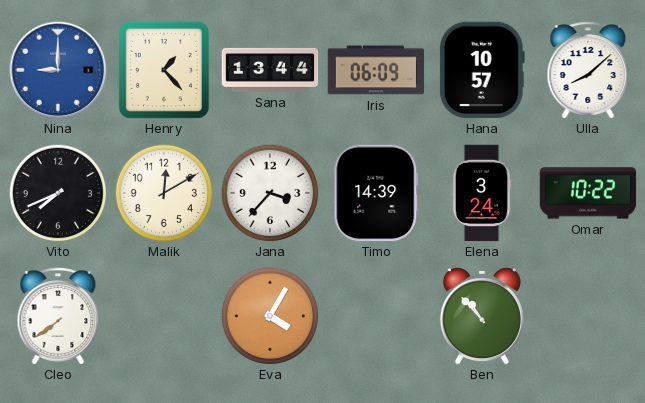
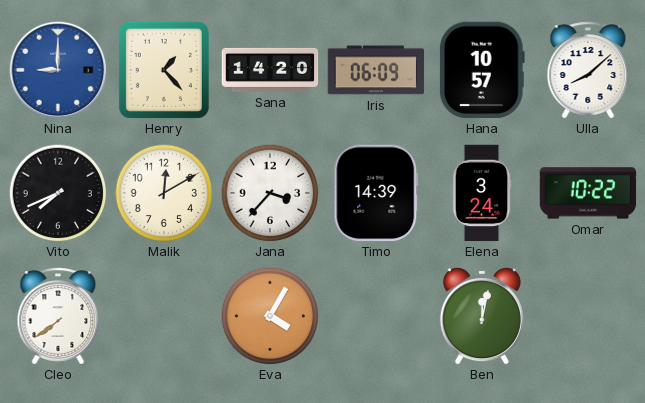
Sana: 13:44 -> 14:20 (270, 70)
Ben: 10:53 -> 12:02 (482, 316)
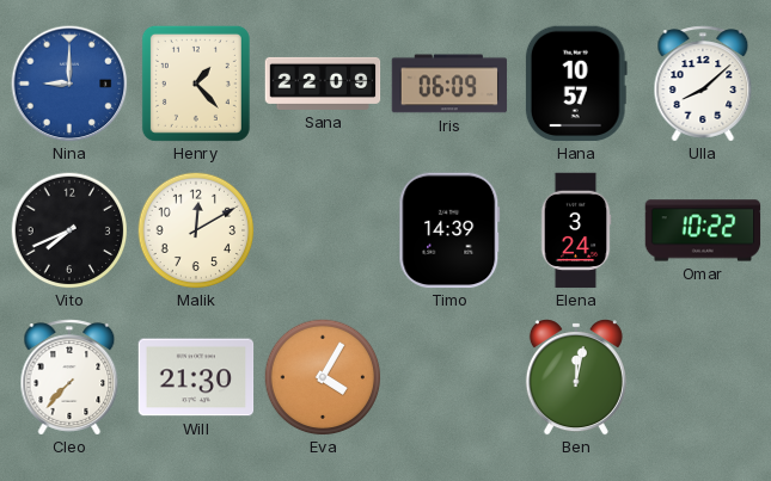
Sana: 14:20 -> 22:09 (323, 84)
Jana: 3:37 -> none (270, 193)
Cleo: 7:39 -> 7:37 (69, 377)
Will: none -> 21:30 (196, 377)
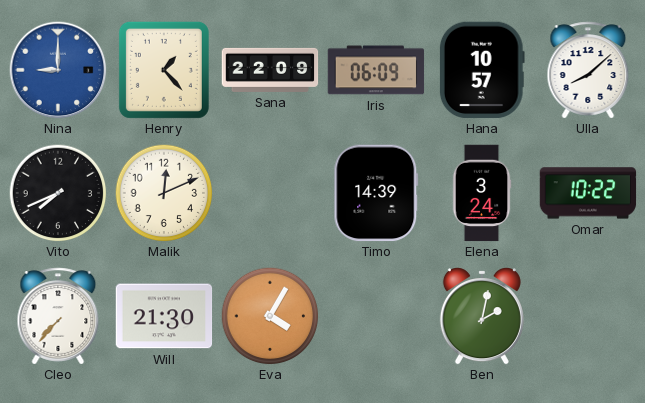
Malik: 12:10 -> 12:11 (164, 193)
Ben: 12:02 -> 2:02 (482, 316)
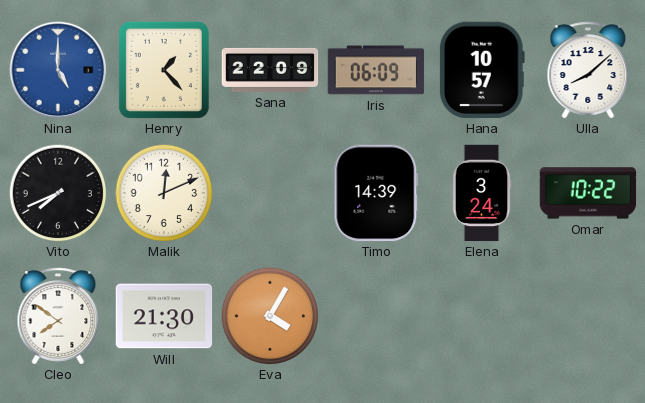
Nina: 9:00 -> 5:00 (58, 70)
Cleo: 7:37 -> 7:51 (58, 316)
Ben: 2:02 -> none (482, 316)
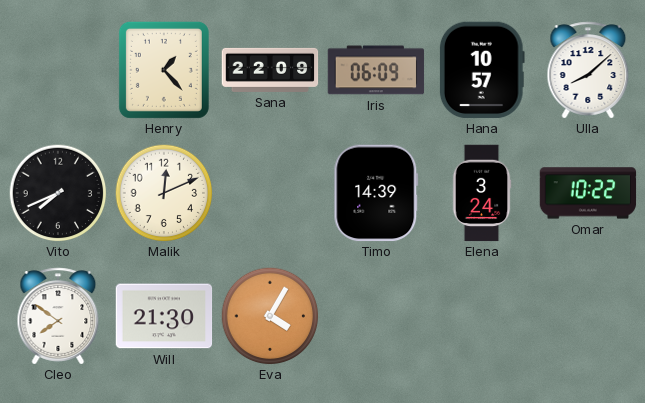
Nina: 5:00 -> none (58, 70)
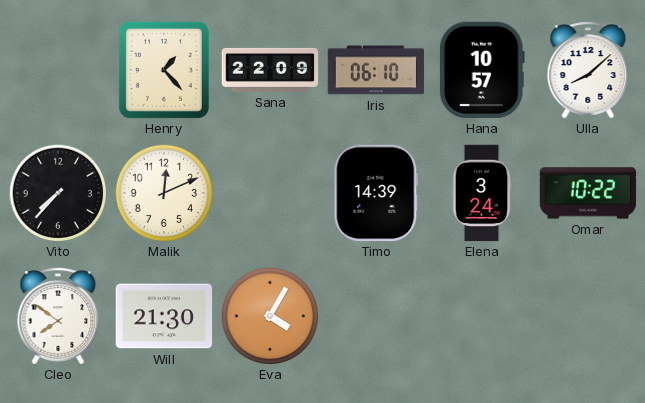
Iris: 06:09 -> 06:10 (376, 70)
Vito: 7:41 -> 7:37 (58, 193)
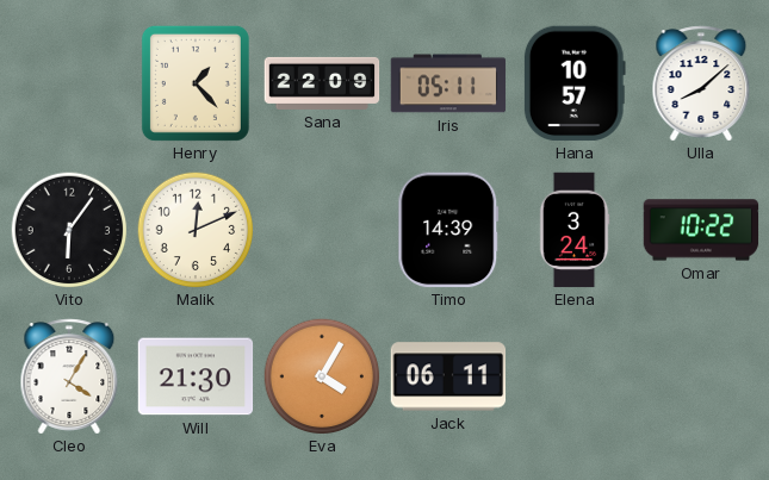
Iris: 06:10 -> 05:11 (448, 83)
Vito: 7:37 -> 6:06 (69, 230)
Cleo: 7:51 -> 4:05 (69, 376)
Jack: none -> 06:11 (448, 376)
